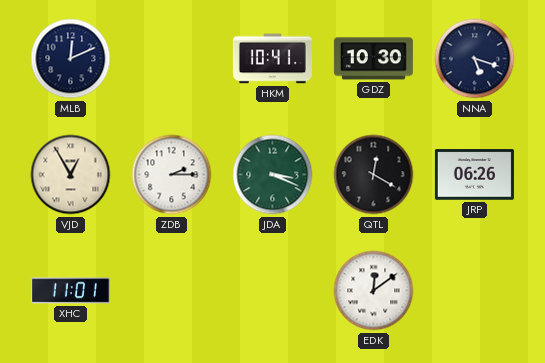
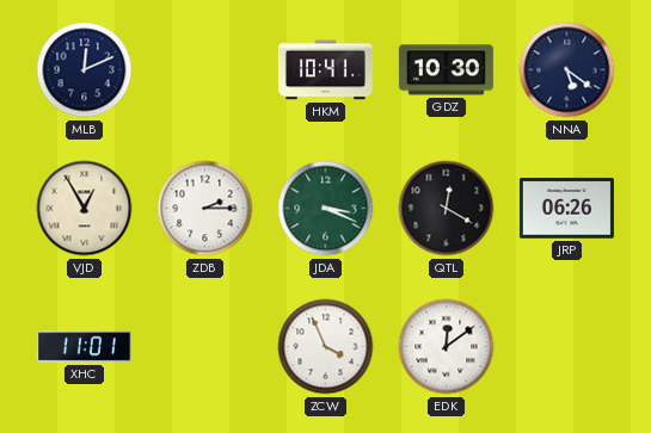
NNA: 5:18 -> 5:21 (567, 70)
ZCW: none -> 3:56 (326, 347)
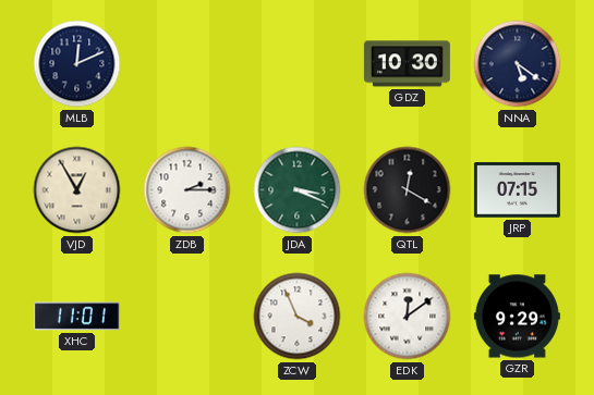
HKM: 10:41 -> none (325, 70)
JRP: 06:26 -> 07:15 (517, 190)
GZR: none -> 9:29 (517, 317)
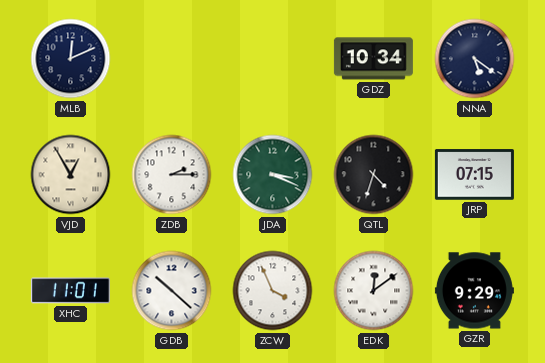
GDZ: 10:30 -> 10:34 (373, 59)
QTL: 12:20 -> 4:33 (374, 175)
GDB: none -> 10:22 (172, 291)
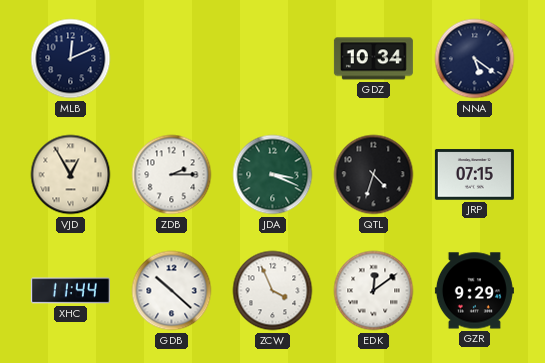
XHC: 11:01 -> 11:44 (70, 291)
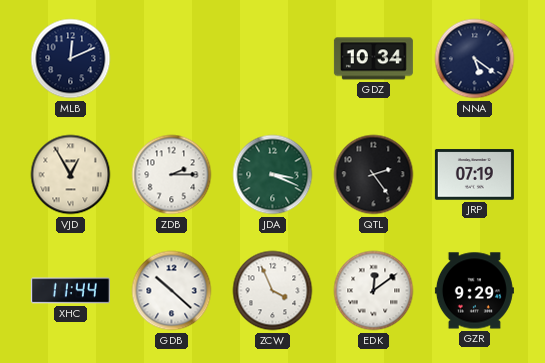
QTL: 4:33 -> 2:24 (374, 175)
JRP: 07:15 -> 07:19 (474, 175)
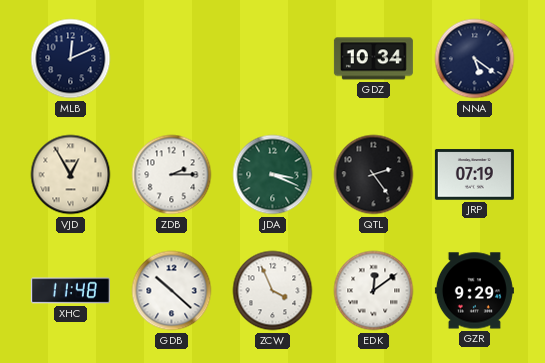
XHC: 11:44 -> 11:48 (70, 291)
